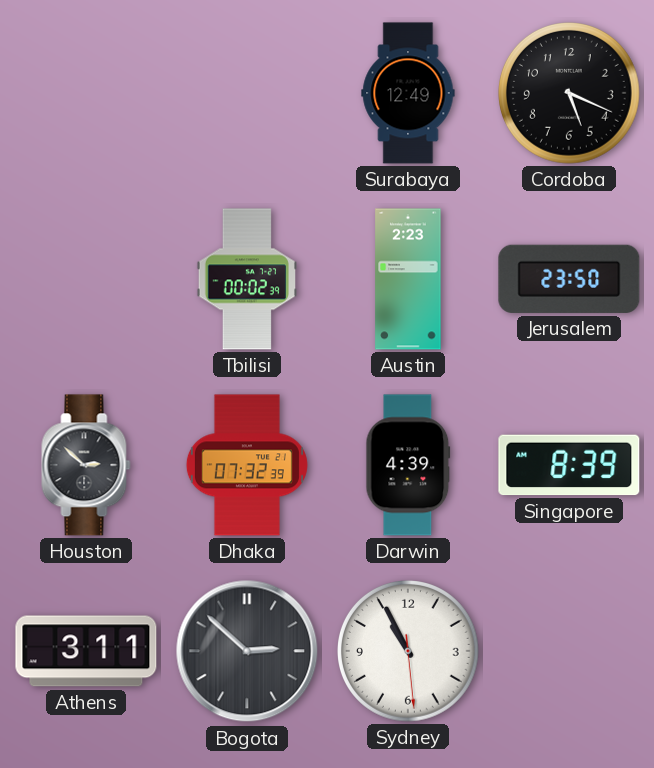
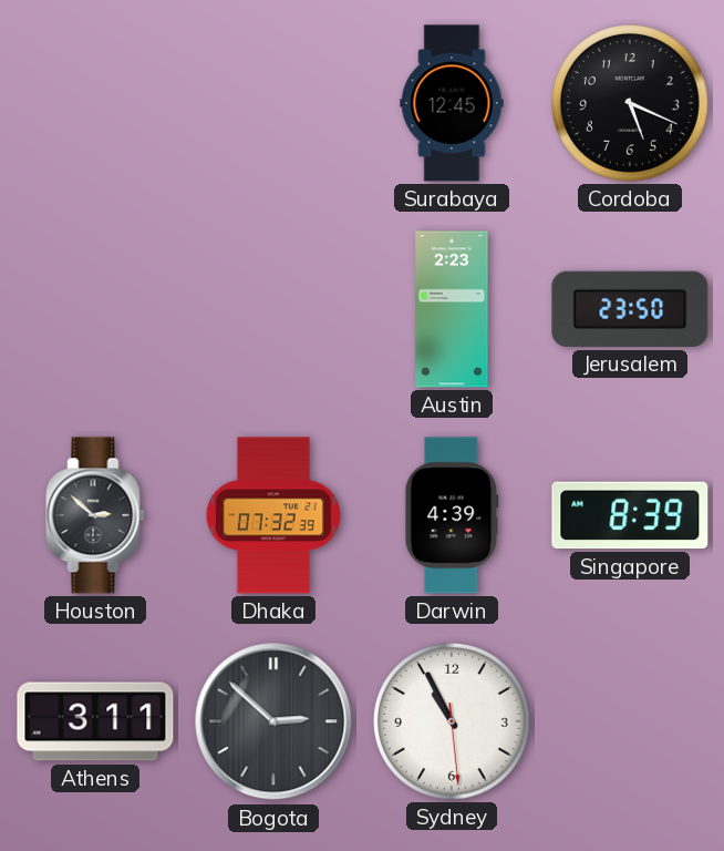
Surabaya: 12:49 -> 12:45 (452, 103)
Tbilisi: 00:02 -> none (246, 279)
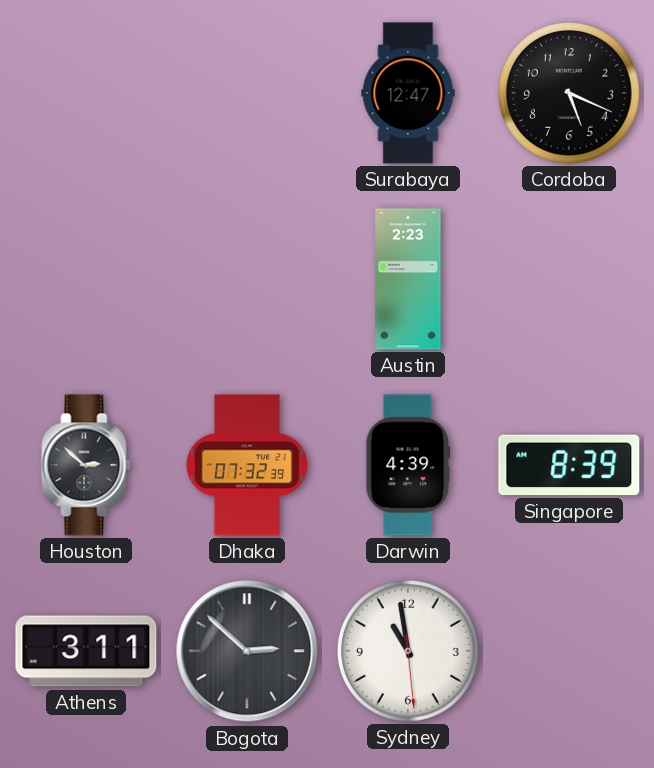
Surabaya: 12:45 -> 12:47 (408, 93)
Jerusalem: 23:50 -> none (630, 309)
Sydney: 10:55 -> 10:58 (409, 652)
